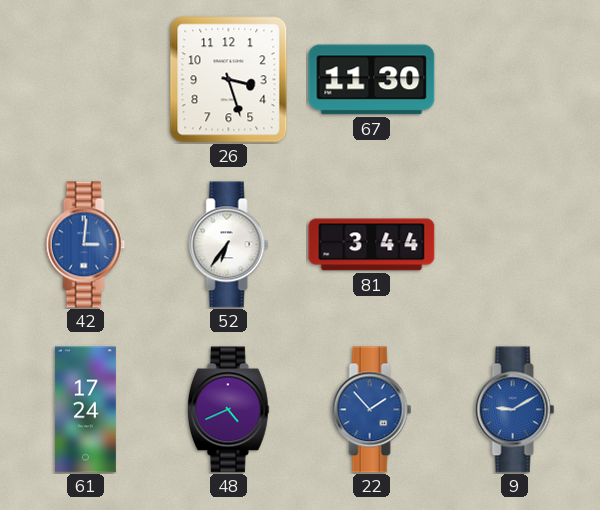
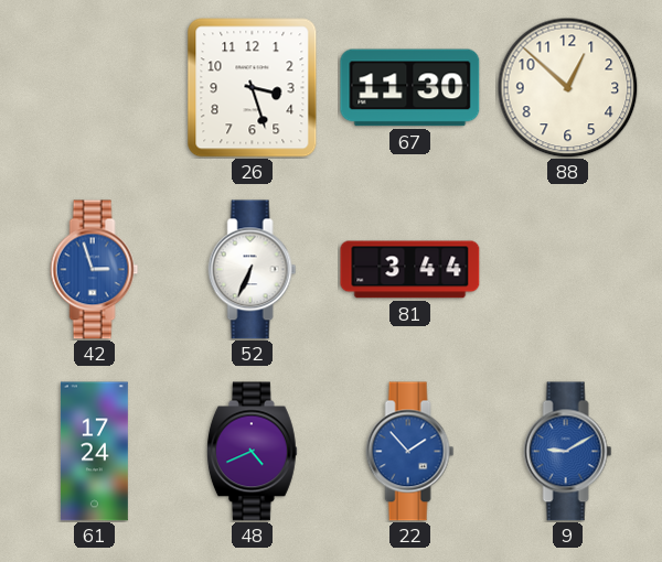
88: none -> 12:52 (567, 87)
42: 3:01 -> 2:57 (95, 270)
52: 6:36 -> 6:34 (253, 270)
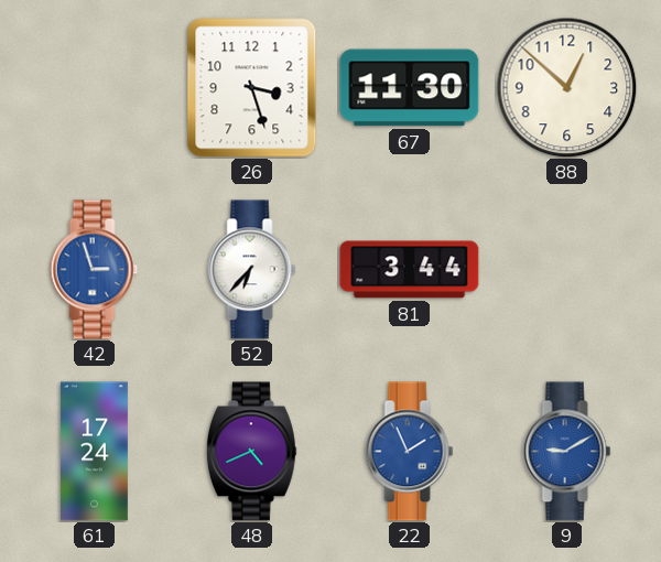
52: 6:34 -> 6:37 (252, 270)
22: 1:53 -> 1:56 (410, 452)
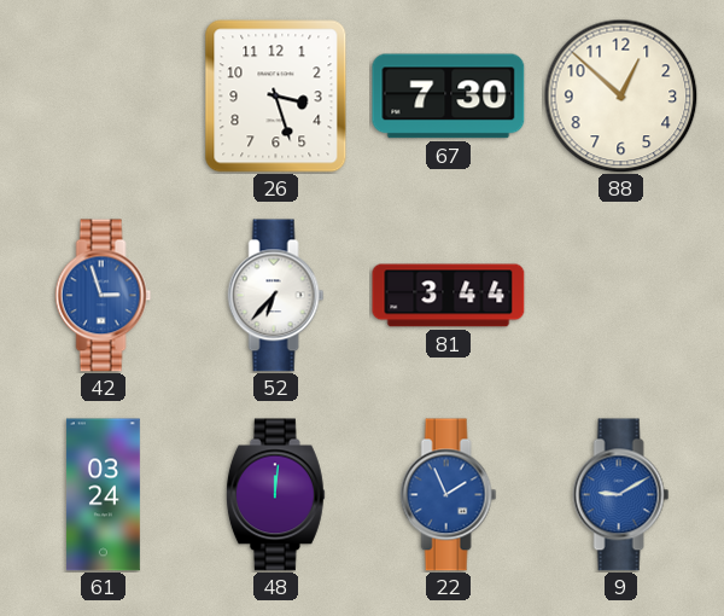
67: 11:30 -> 7:30 (449, 97)
61: 17:24 -> 03:24 (103, 495)
48: 4:41 -> 12:01 (275, 495)
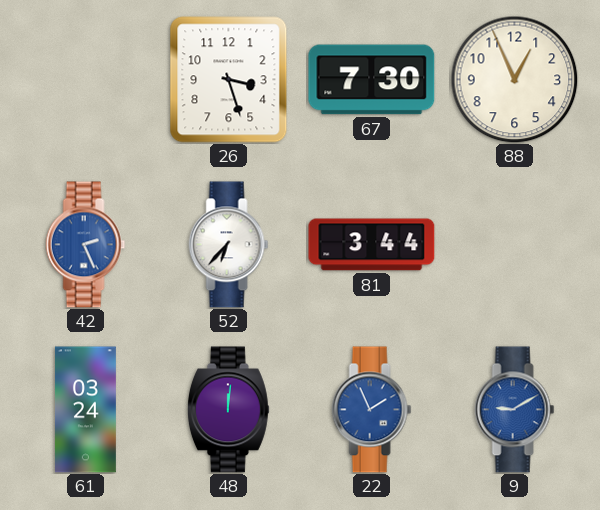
88: 12:52 -> 12:56 (514, 79)
42: 2:57 -> 2:26 (86, 245)
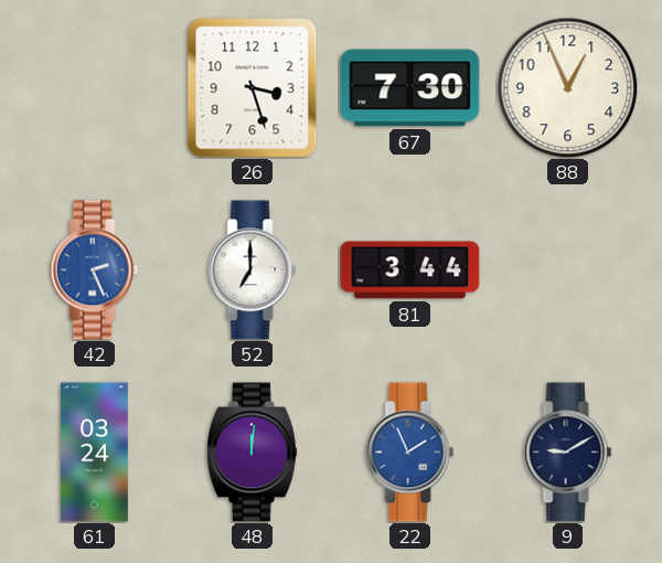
52: 6:37 -> 7:00 (253, 270)
9 dial: blue -> navy (568, 453)
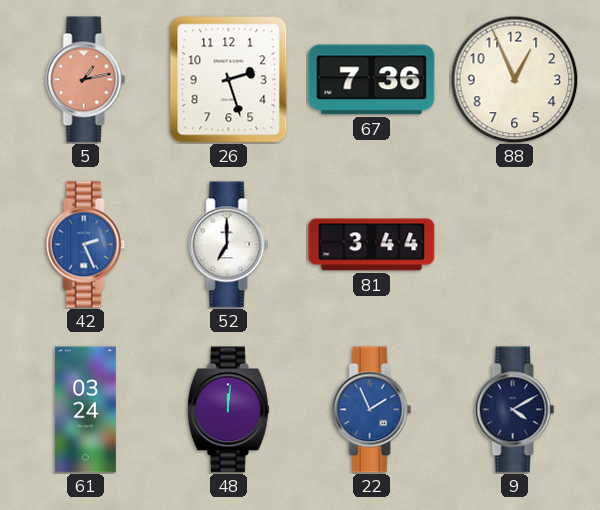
5: none -> 1:13 (86, 80)
26: 3:27 -> 2:27 (229, 80)
67: 7:30 -> 7:36 (372, 80)
9: 9:10 -> 4:10 (515, 410)
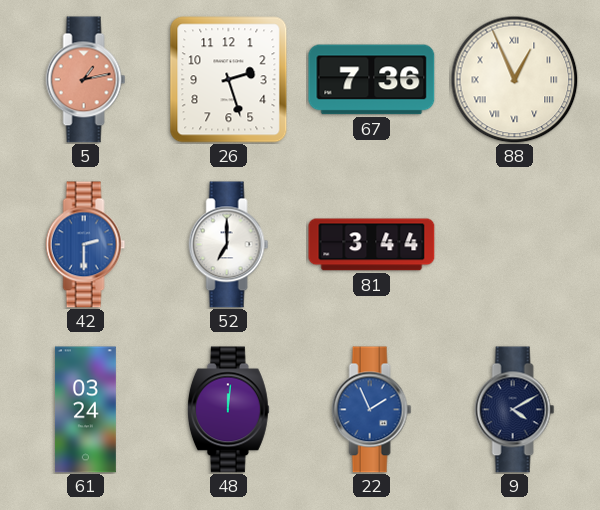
88 numerals: Arabic -> Roman (514, 79)
42: 2:26 -> 2:30 (86, 245)
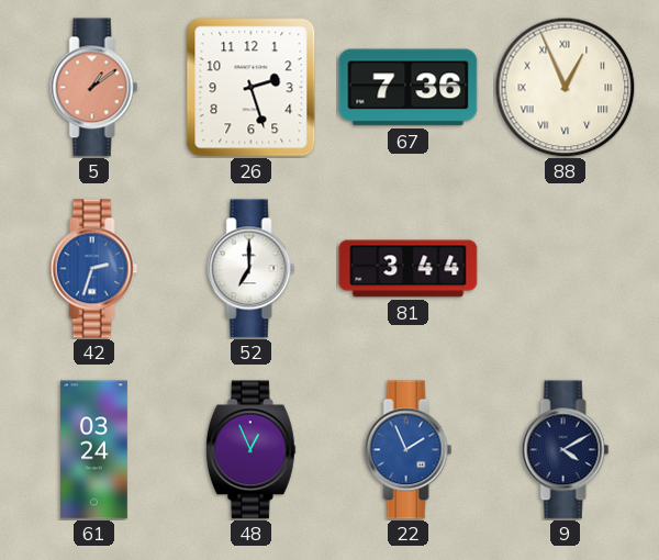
5: 1:13 -> 1:09 (94, 88)
42: 2:30 -> 2:33 (94, 269)
48: 12:01 -> 12:56 (250, 450)
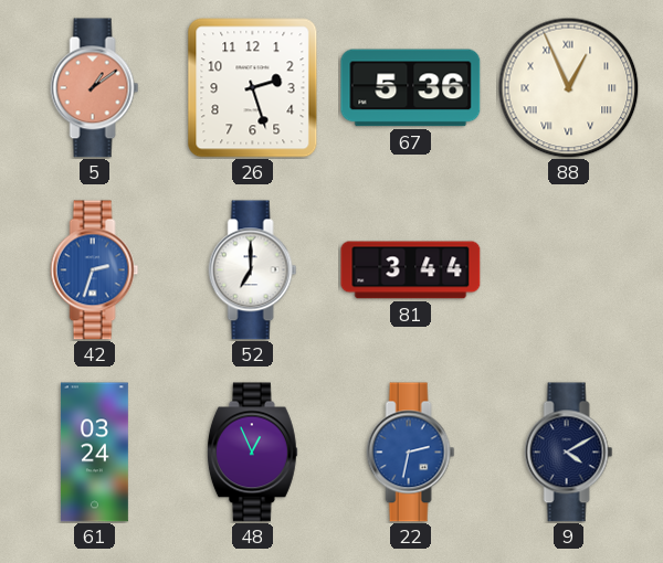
67: 7:36 -> 5:36 (411, 88)
22: 1:56 -> 2:32 (411, 453)
